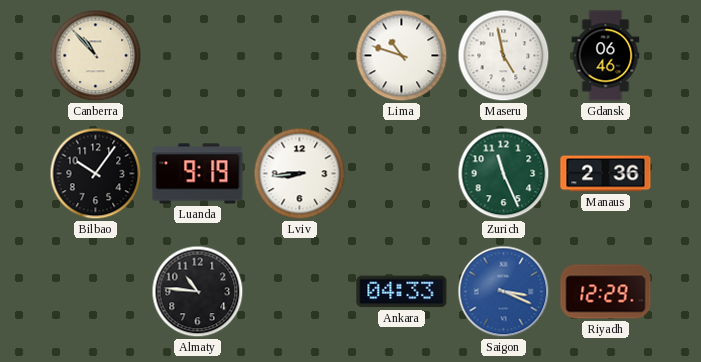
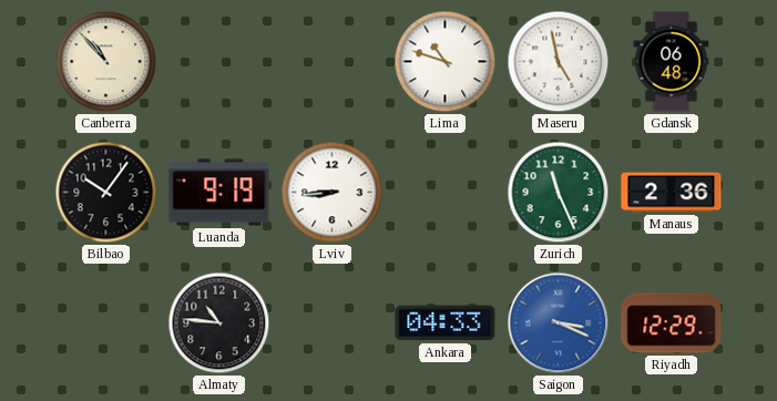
Gdansk: 06:46 -> 06:48 (672, 62)
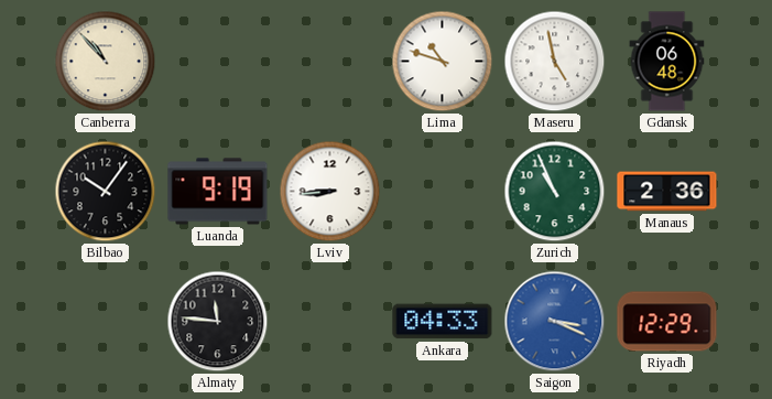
Zurich: 11:26 -> 10:56 (555, 192)
Almaty: 10:46 -> 11:46 (218, 322)
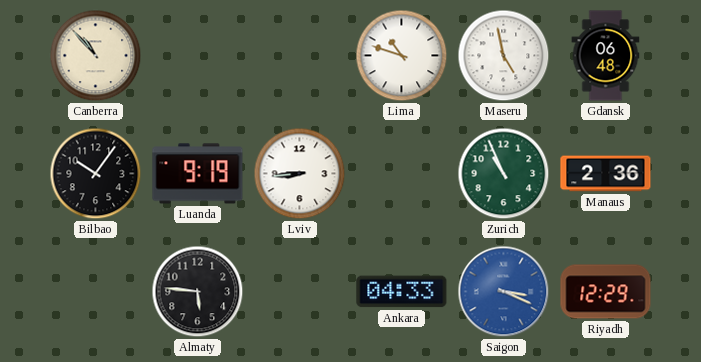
Almaty: 11:46 -> 5:46 (198, 292)
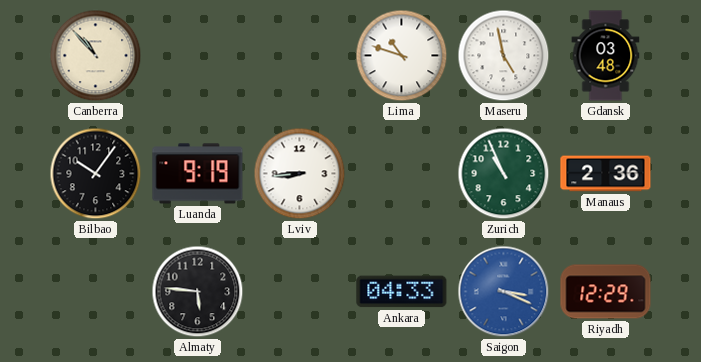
Gdansk: 06:48 -> 03:48 (606, 56)
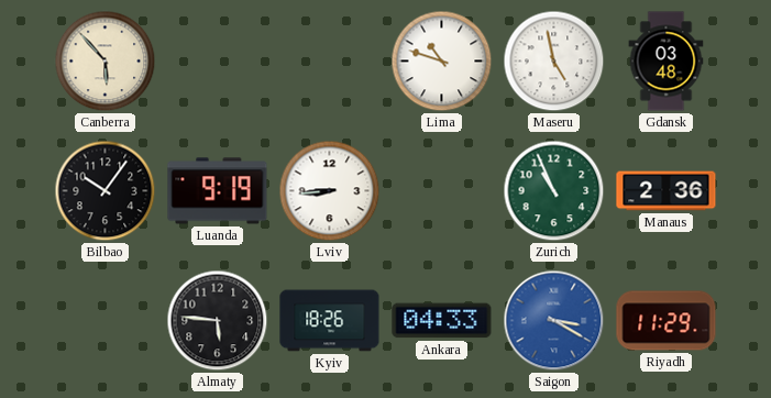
Canberra: 10:53 -> 5:53 (106, 62)
Kyiv: none -> 18:26 (330, 321)
Saigon: 3:19 -> 3:20 (554, 321)
Riyadh: 12:29 -> 11:29 (667, 321)
